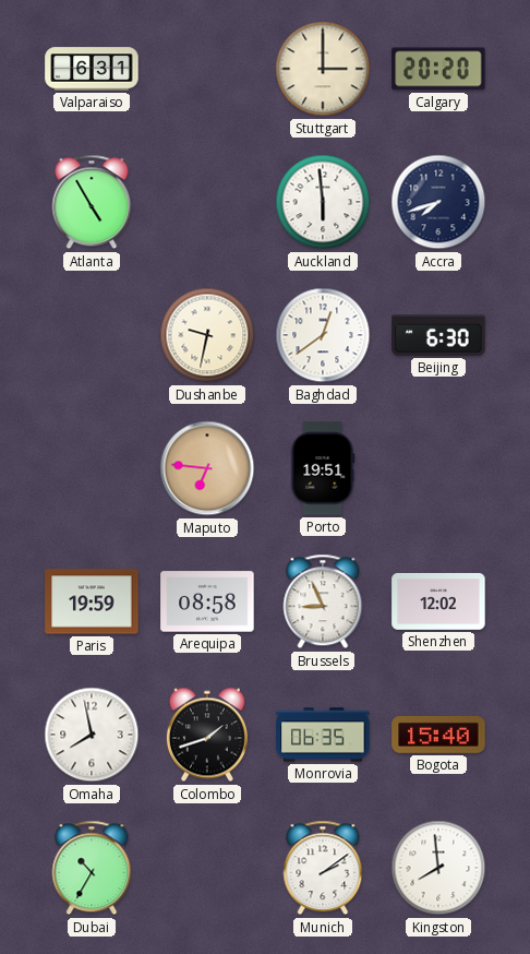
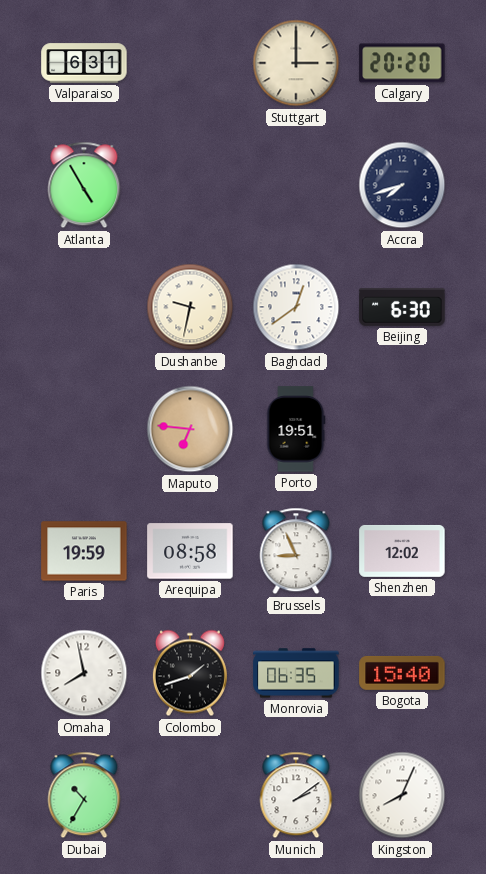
Auckland: 5:59 -> none (323, 202)
Kingston: 7:59 -> 8:04 (402, 795)
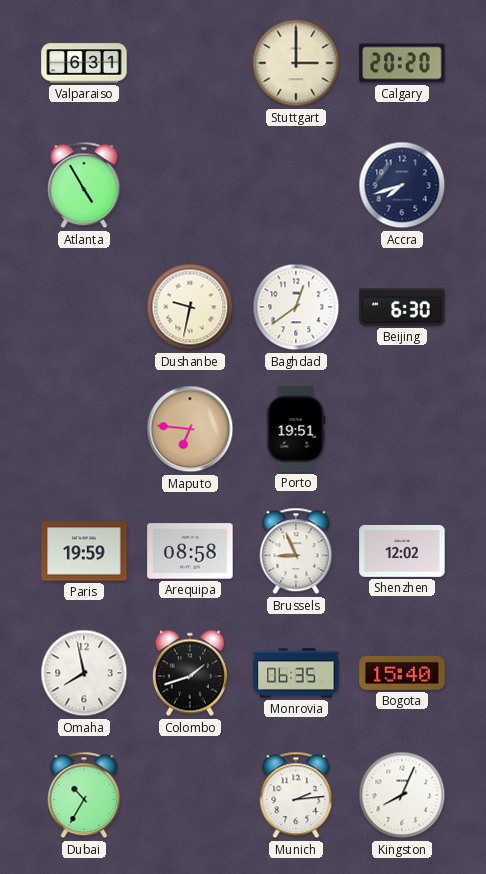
Munich: 2:09 -> 2:14 (296, 795)
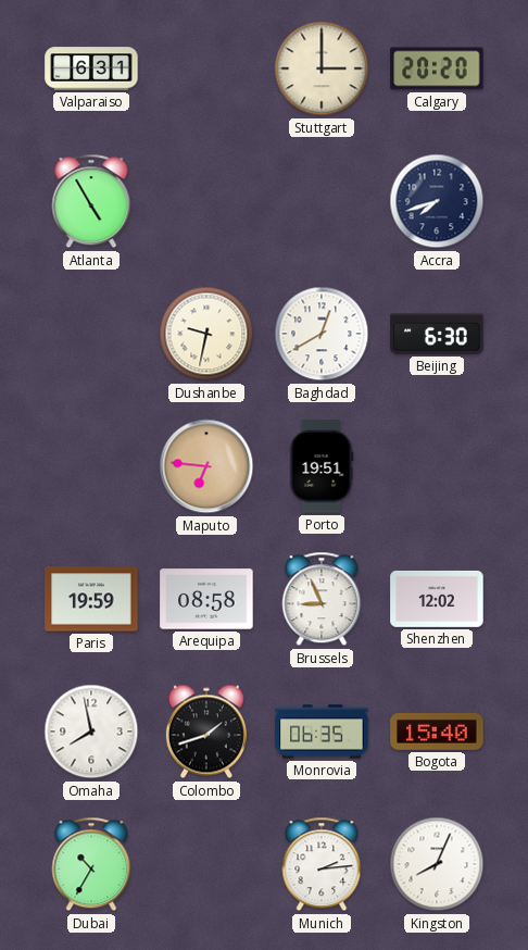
Baghdad: 12:39 -> 12:40 (322, 334)
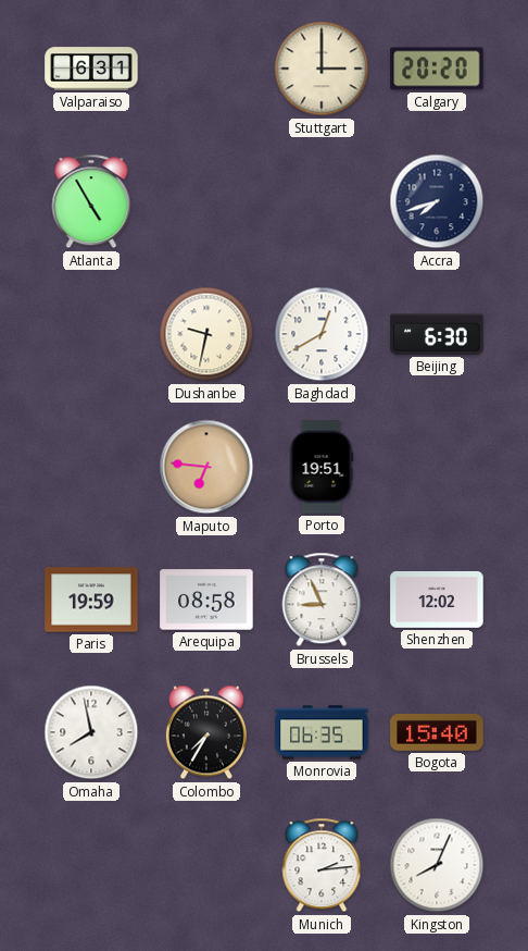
Colombo: 1:42 -> 7:35 (206, 732)
Dubai: 10:35 -> none (91, 864)
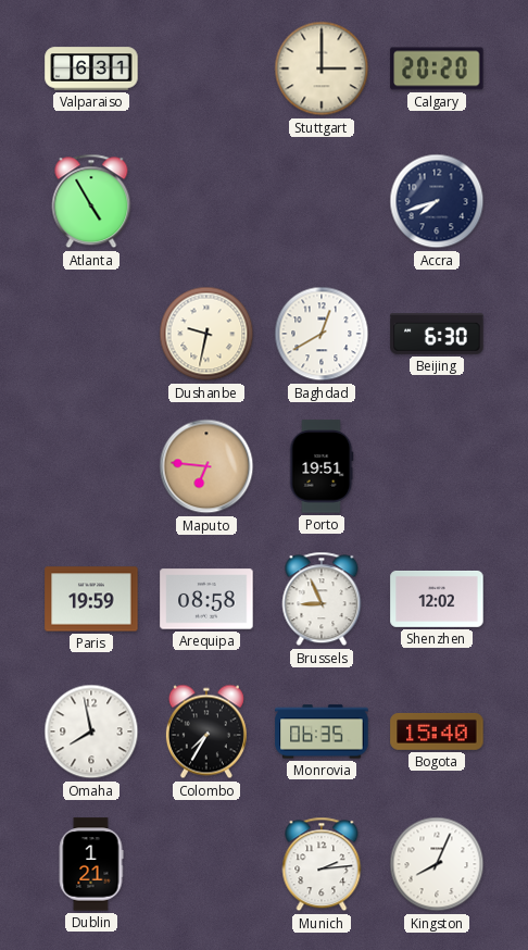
Dublin: none -> 1:21 (91, 864)
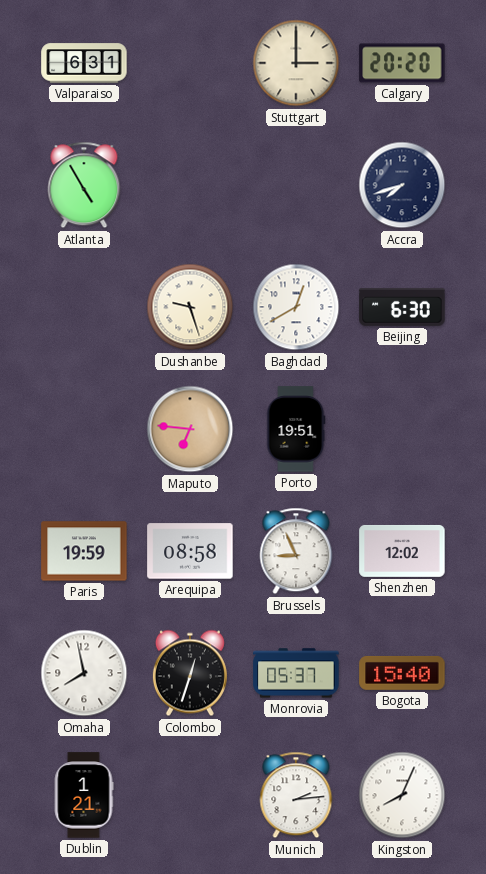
Dushanbe: 9:32 -> 9:27 (190, 307)
Colombo: 7:35 -> 12:33 (190, 673)
Monrovia: 06:35 -> 05:37 (296, 673)
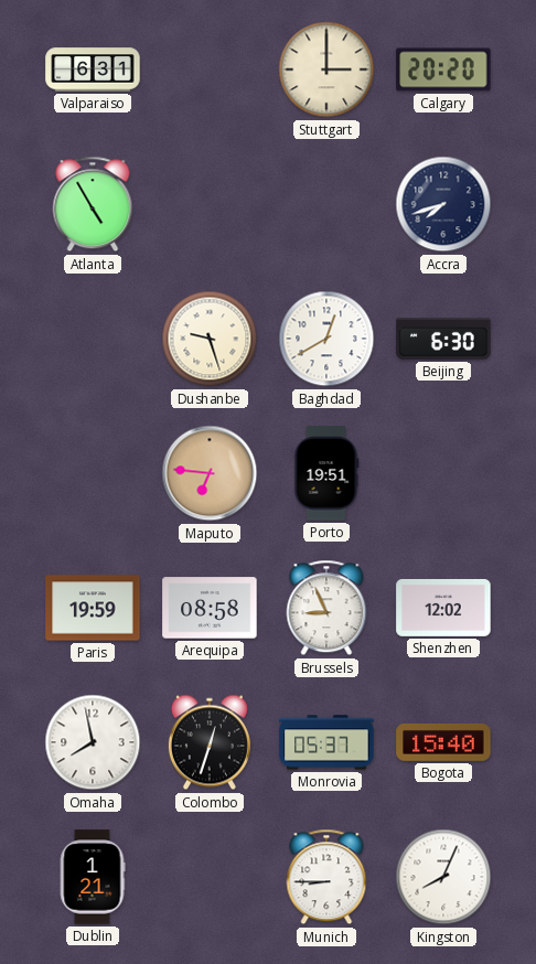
Munich: 2:14 -> 8:45 (326, 877)
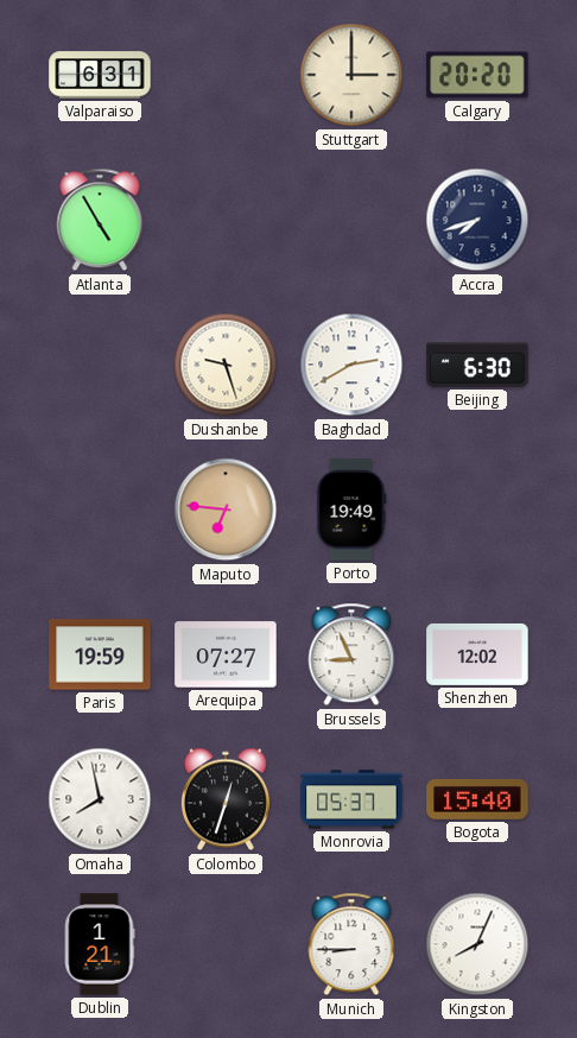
Baghdad: 12:40 -> 2:40 (351, 365)
Porto: 19:51 -> 19:49 (351, 509)
Arequipa: 08:58 -> 07:27 (226, 654)
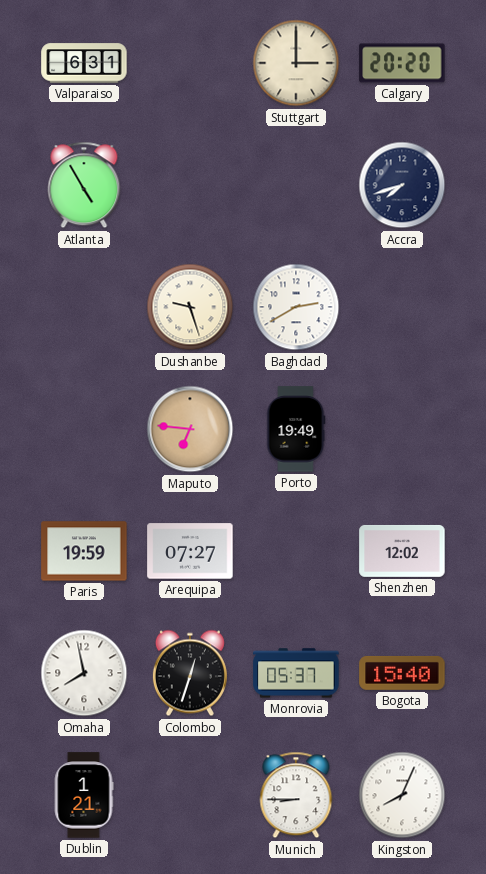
Beijing: 6:30 -> none (477, 365)
Brussels: 8:56 -> none (351, 654)
